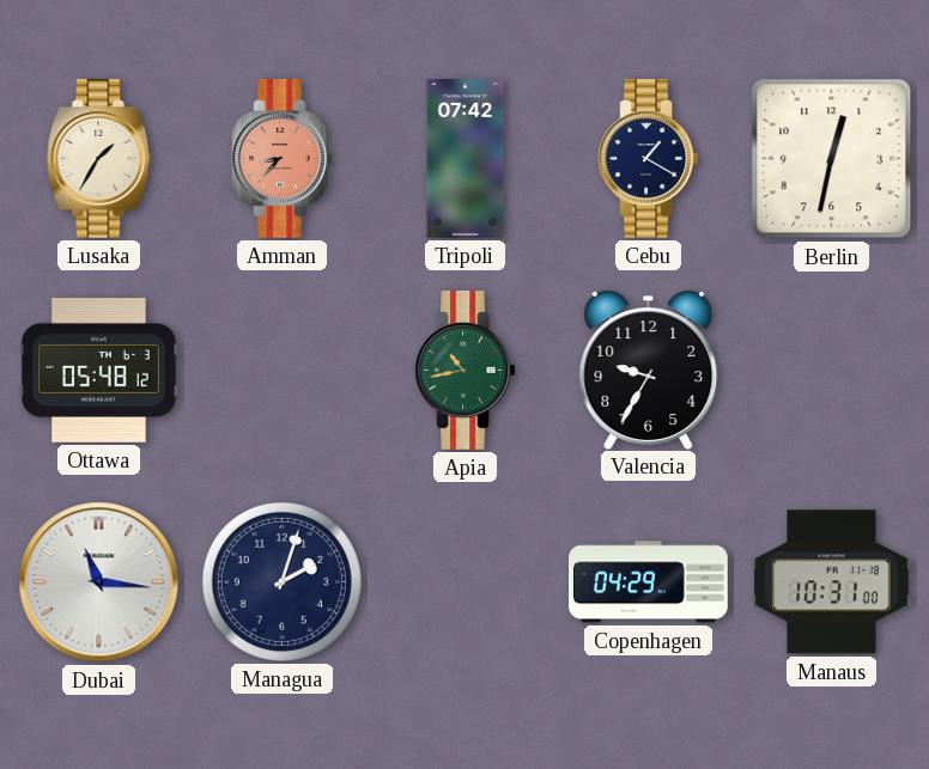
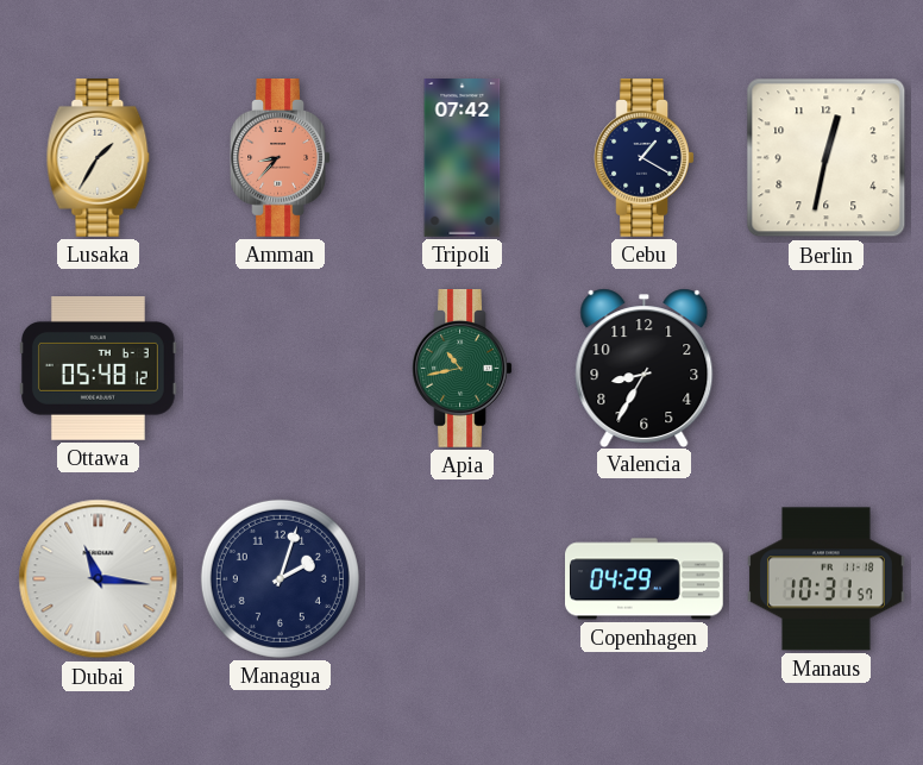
Valencia: 9:35 -> 8:35 (645, 368)
Manaus: 10:31:00 -> 10:31:57 (827, 579)
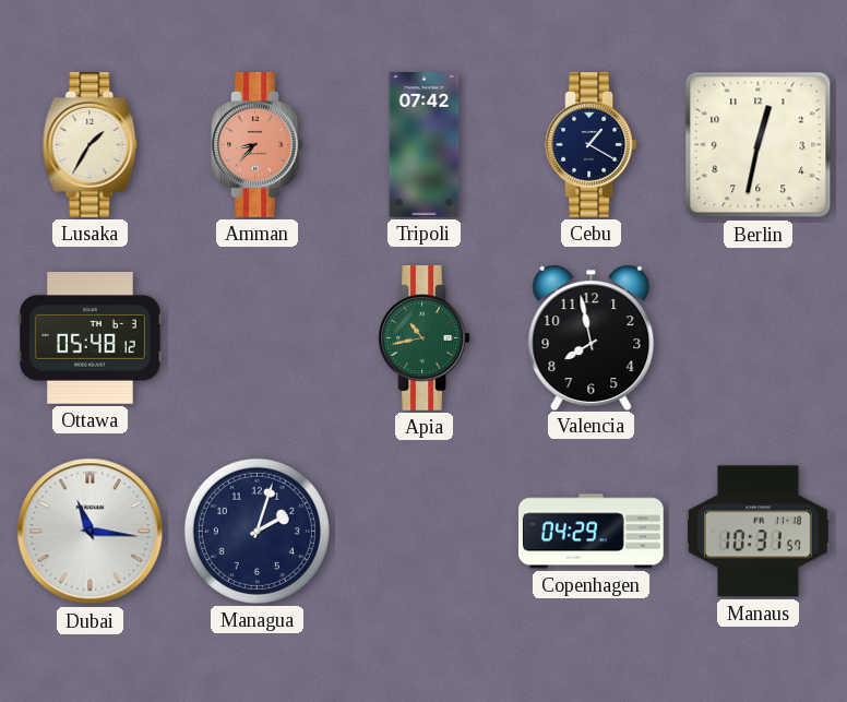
Valencia: 8:35 -> 7:58 (592, 337)
